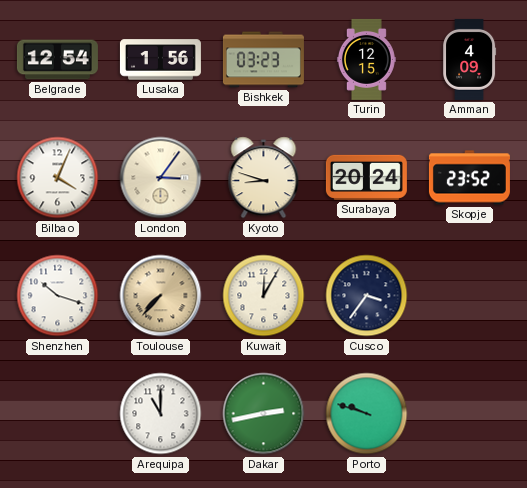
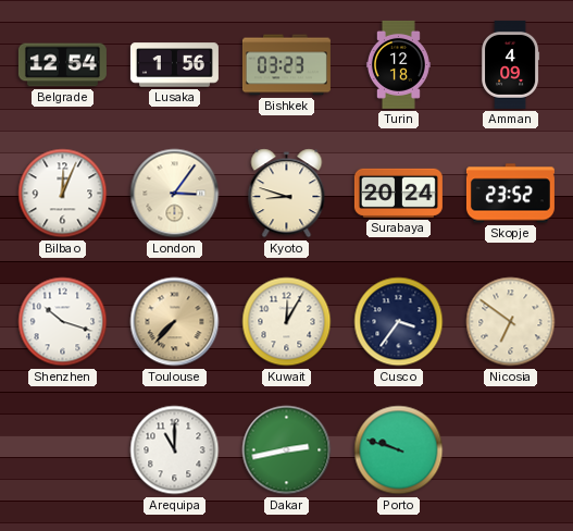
Turin: 12:15 -> 12:18 (398, 64)
Bilbao: 4:04 -> 12:04 (63, 194)
Nicosia: none -> 6:51 (511, 322)
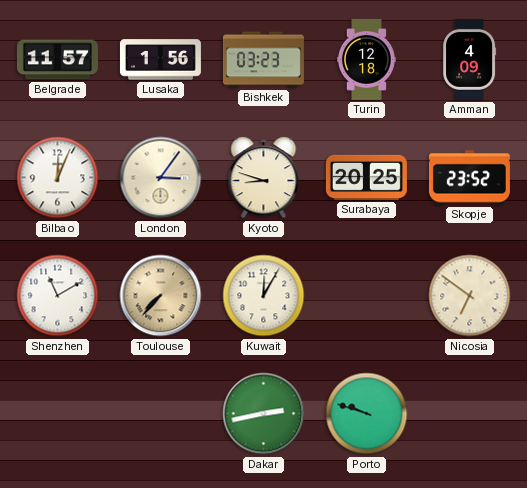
Belgrade: 12:54 -> 11:57 (57, 60)
Surabaya: 20:24 -> 20:25 (366, 177)
Shenzhen: 10:18 -> 11:10 (58, 296)
Cusco: 3:36 -> none (399, 322)
Arequipa: 11:00 -> none (175, 450)
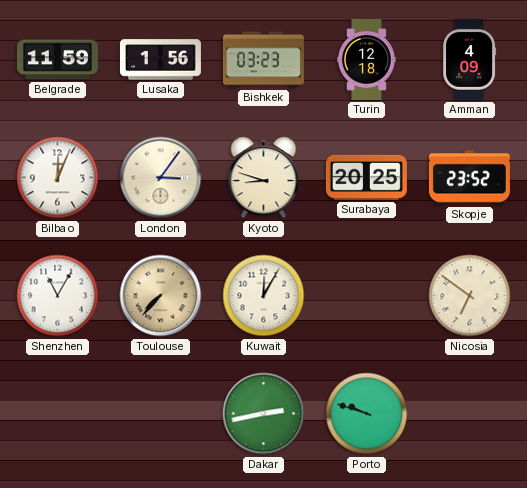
Belgrade: 11:57 -> 11:59 (57, 60)
Shenzhen: 11:10 -> 11:05 (58, 296)
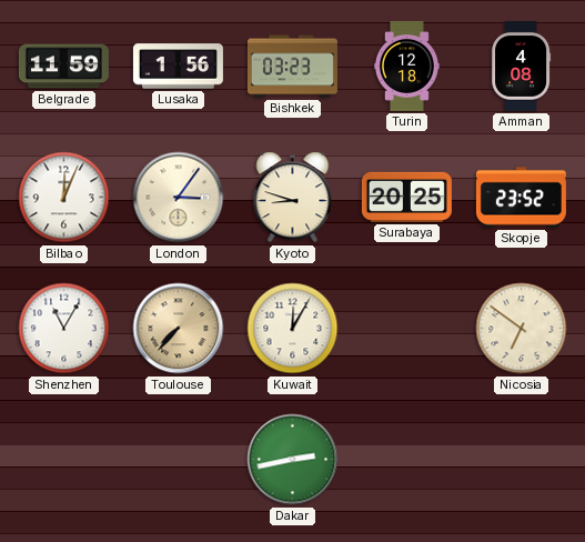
Amman: 4:09 -> 4:08 (522, 66)
Porto: 9:48 -> none (367, 414)
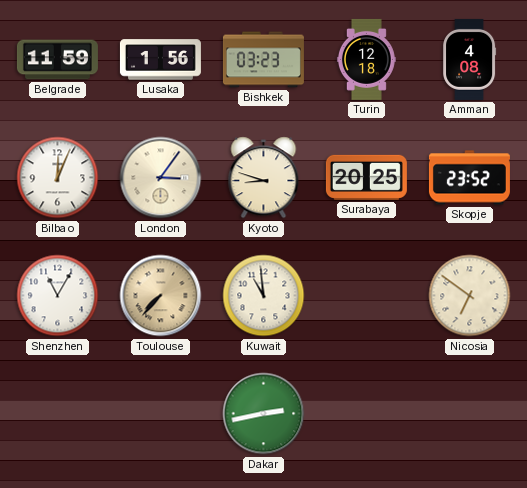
Kuwait: 12:05 -> 10:59 (264, 296)
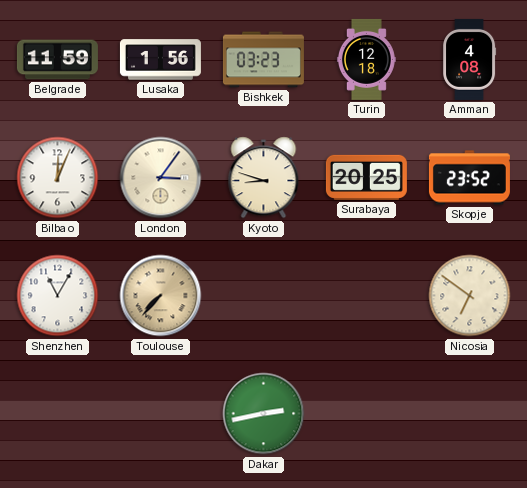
Kuwait: 10:59 -> none (264, 296)
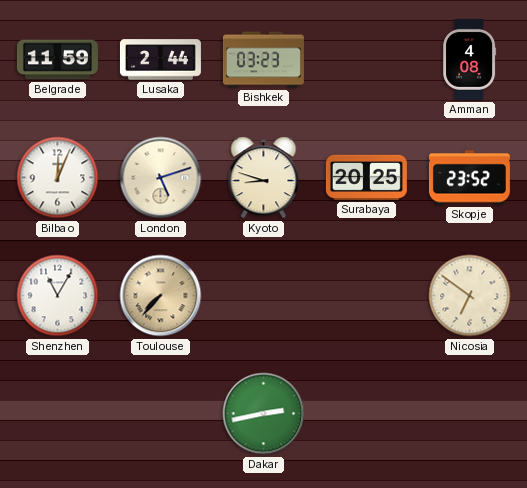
Lusaka: 1:56 -> 2:44 (160, 60)
Turin: 12:18 -> none (366, 59)
London: 3:06 -> 5:12 (161, 178)
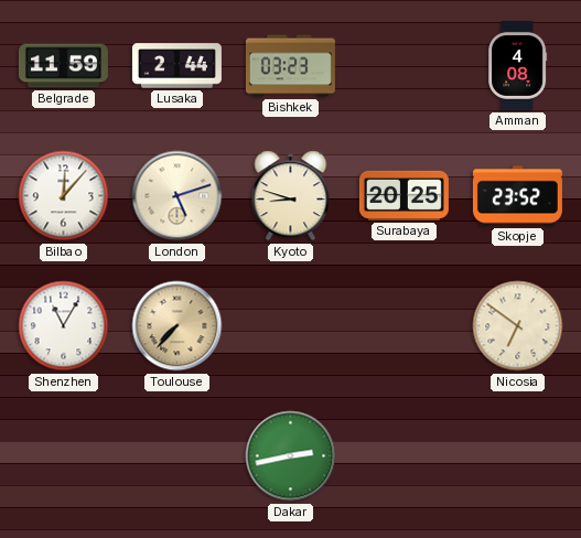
Bilbao: 12:04 -> 12:07 (64, 196)
